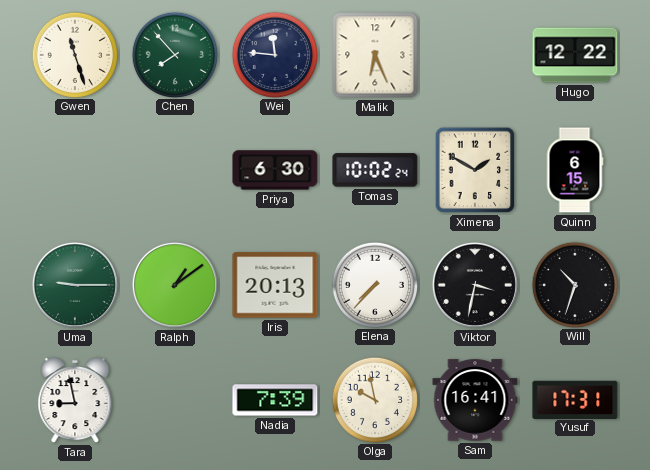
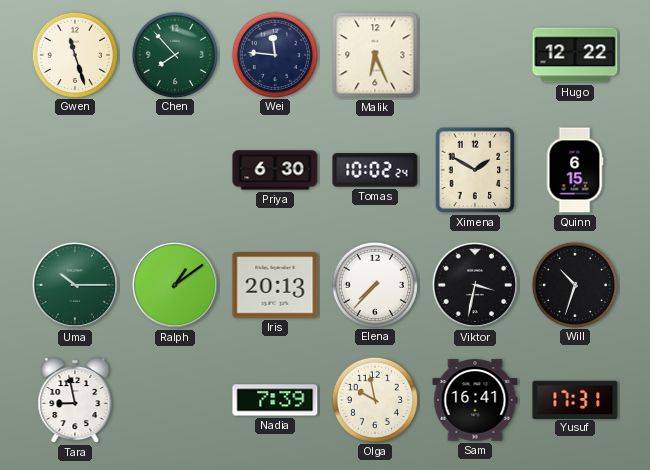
Uma: 9:15 -> 10:15 (75, 285)
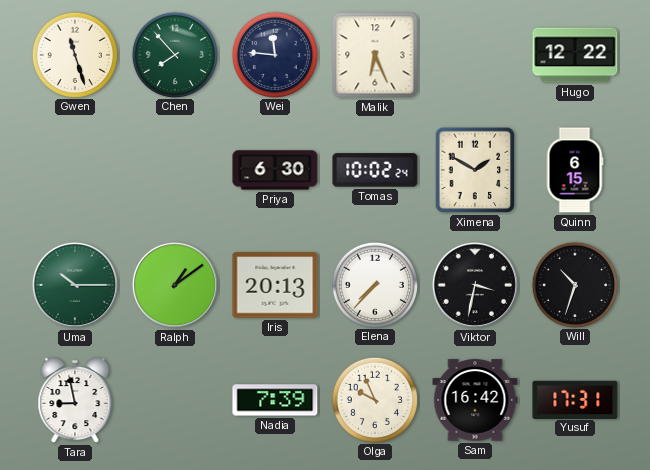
Olga: 9:58 -> 9:56 (374, 399)
Sam: 16:41 -> 16:42 (475, 400)
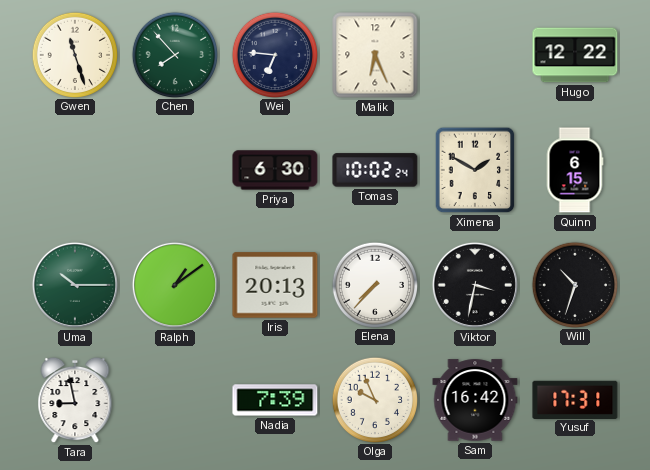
Wei: 11:46 -> 6:46 (274, 54)
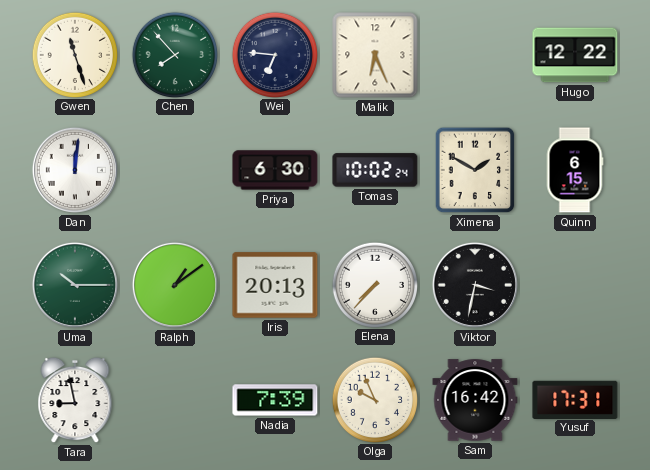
Dan: none -> 12:01 (75, 170)
Will: 10:33 -> none (574, 284)
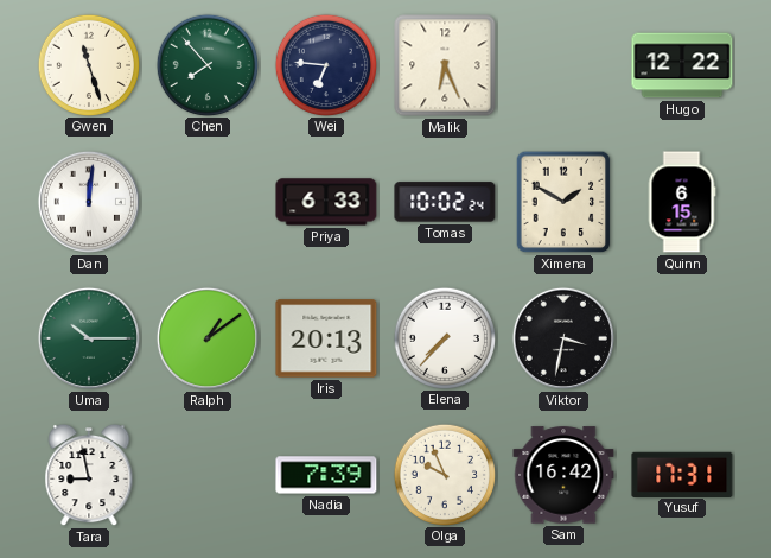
Priya: 6:30 -> 6:33 (326, 202)
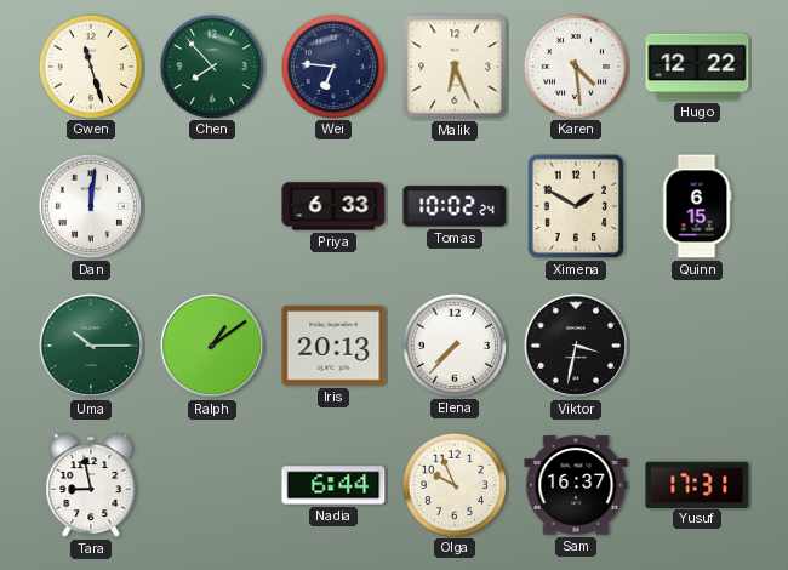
Karen: none -> 4:29 (575, 65)
Nadia: 7:39 -> 6:44 (333, 485)
Sam: 16:42 -> 16:37 (576, 485)
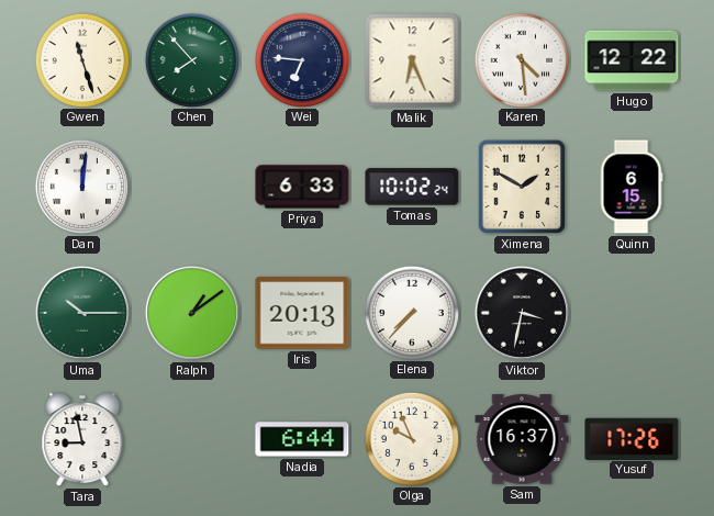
Yusuf: 17:31 -> 17:26 (632, 438)
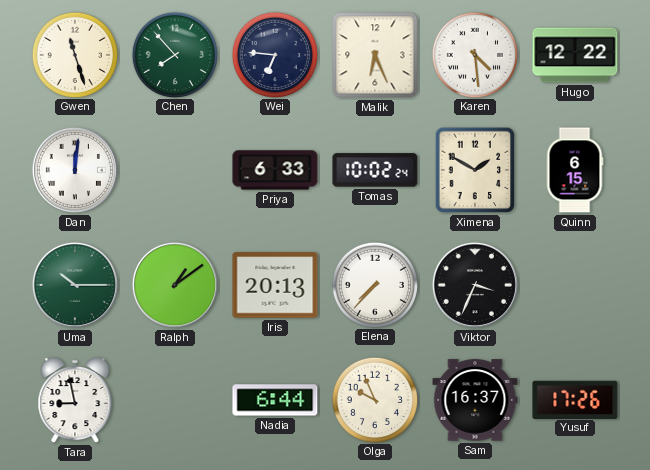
Viktor: 3:32 -> 3:34 (475, 285)
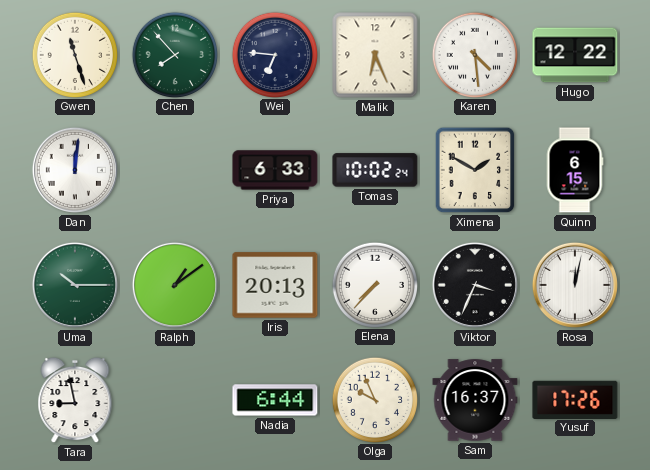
Rosa: none -> 12:02 (575, 285)
